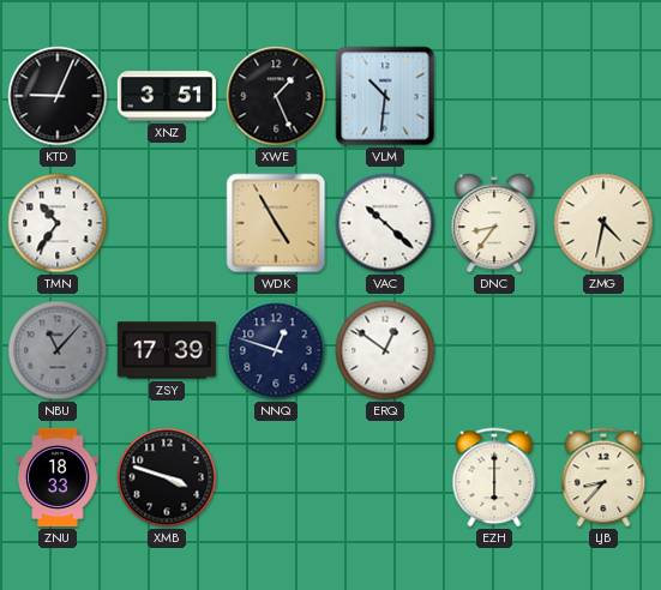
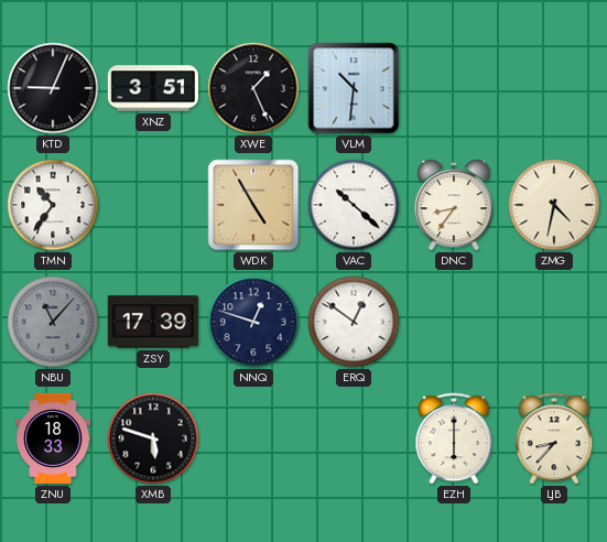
XMB: 3:48 -> 5:48 (153, 438)
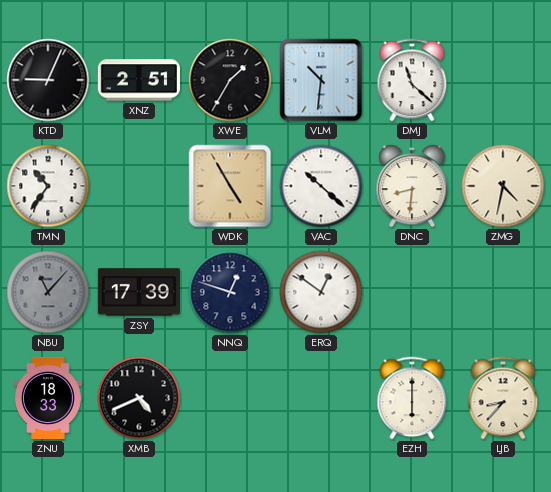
XNZ: 3:51 -> 2:51 (139, 80)
XWE: 1:26 -> 1:35 (230, 80)
DMJ: none -> 11:22 (412, 80)
DNC: 8:36 -> 8:31 (412, 186)
XMB: 5:48 -> 4:41 (139, 398)
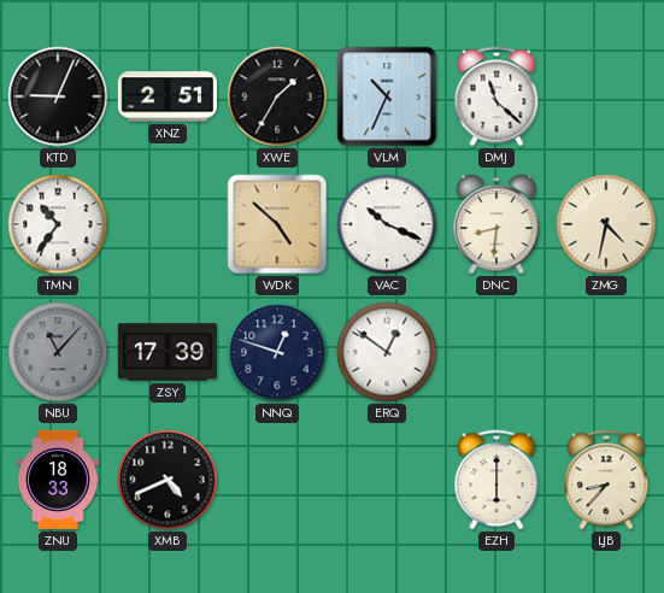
VLM: 10:31 -> 10:34 (387, 96)
WDK: 4:55 -> 4:52 (277, 224)
VAC: 10:22 -> 10:19 (387, 224)
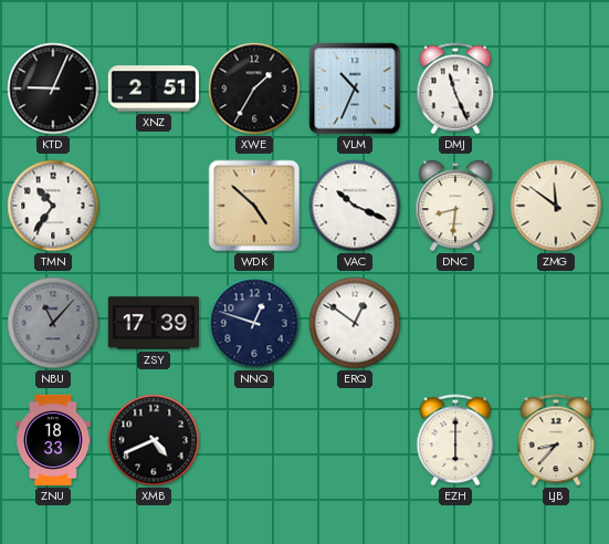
DMJ: 11:22 -> 11:26 (455, 88)
ZMG: 4:32 -> 11:51 (556, 206)
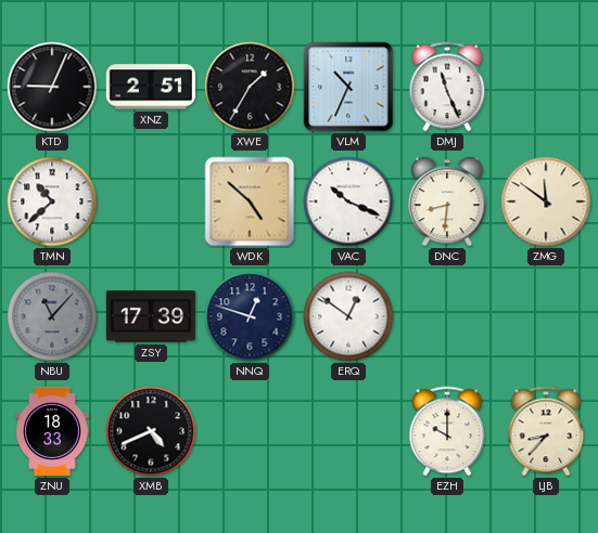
TMN: 10:36 -> 10:38 (52, 201)
EZH: 6:00 -> 10:00 (447, 431)
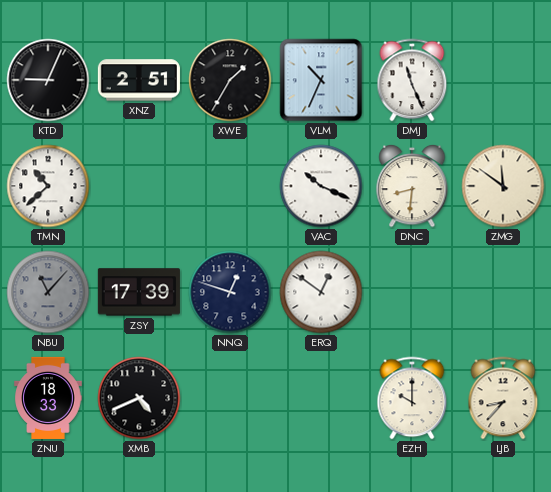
WDK: 4:52 -> none (250, 201)
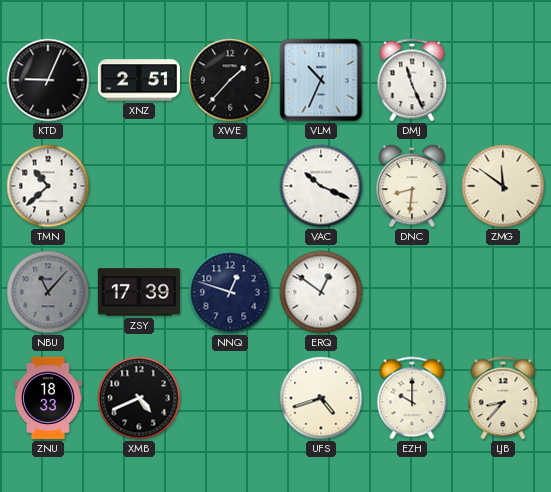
XWE: 1:35 -> 1:37 (230, 80)
UFS: none -> 4:42 (321, 398)
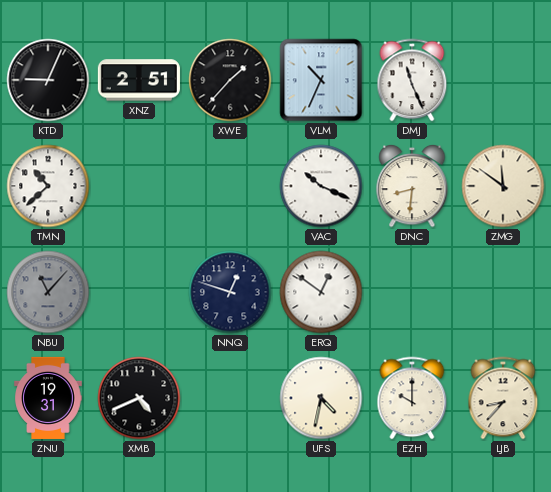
ZSY: 17:39 -> none (139, 292)
ZNU: 18:33 -> 19:31 (48, 398)
UFS: 4:42 -> 4:32 (321, 398)
